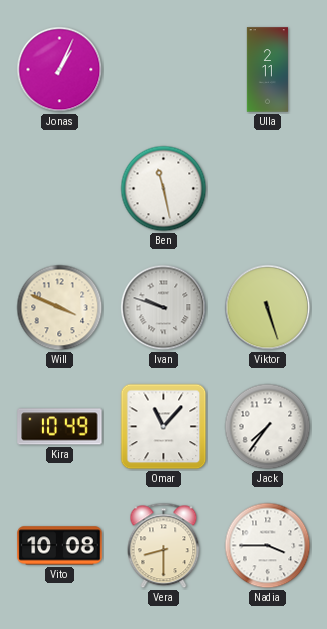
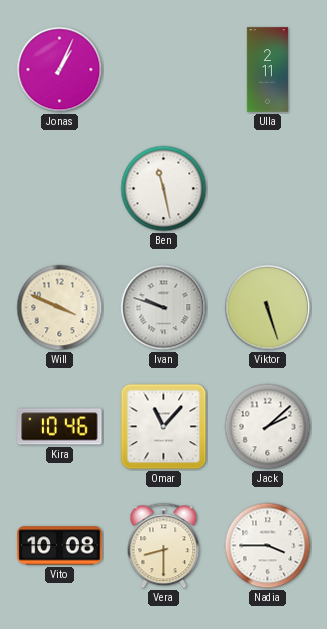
Kira: 10:49 -> 10:46 (60, 427)
Jack: 7:36 -> 2:08 (268, 427)
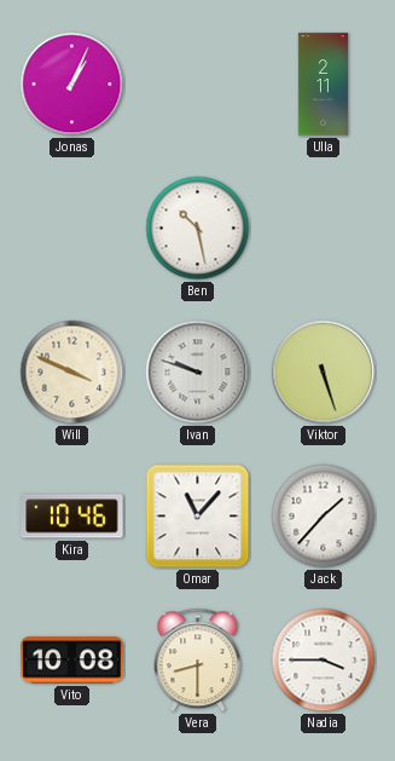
Ben: 11:28 -> 10:28 (198, 229)
Jack: 2:08 -> 1:37 (324, 517)
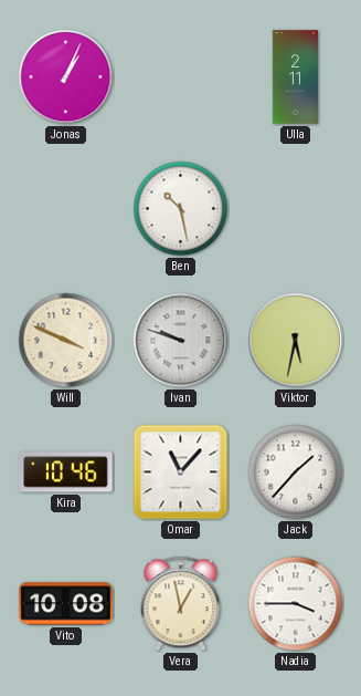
Viktor: 5:27 -> 5:32 (296, 341)
Vera: 8:30 -> 12:58 (181, 604)
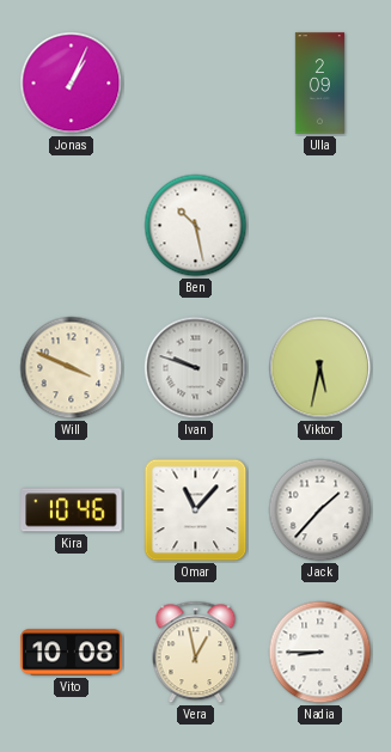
Ulla: 2:11 -> 2:09 (319, 84)
Nadia: 3:45 -> 8:45 (320, 653)
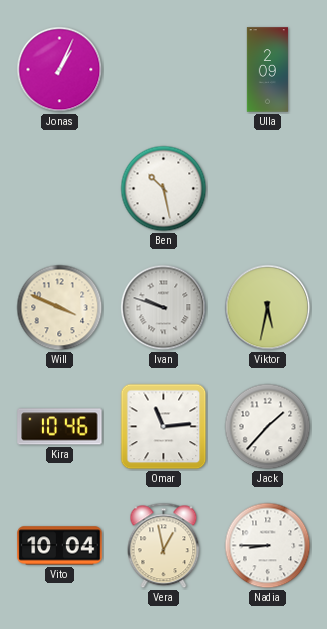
Omar: 11:07 -> 11:14 (164, 427)
Vito: 10:08 -> 10:04 (60, 546)
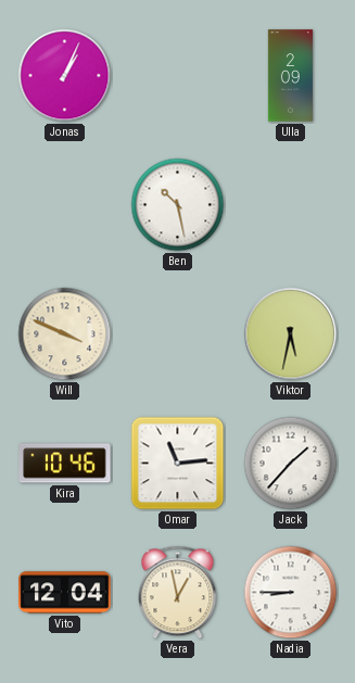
Ivan: 9:48 -> none (164, 308)
Vito: 10:04 -> 12:04 (65, 593)
